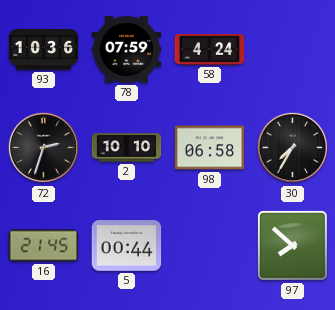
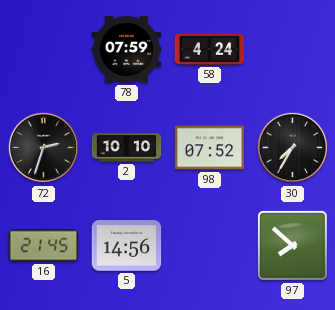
93: 10:36 -> none (44, 50)
98: 06:58 -> 07:52 (210, 148)
5: 00:44 -> 14:56 (127, 246)
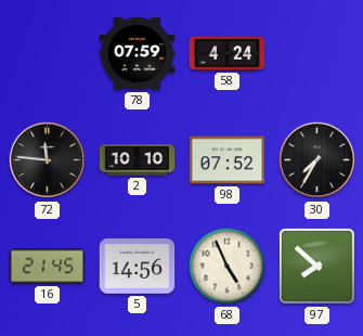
72: 2:33 -> 11:46 (48, 160)
68: none -> 4:56 (228, 267)
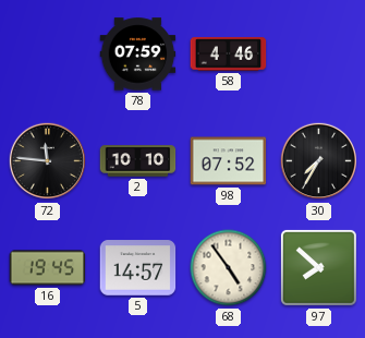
58: 4:24 -> 4:46 (229, 55)
16: 21:45 -> 19:45 (48, 268)
5: 14:56 -> 14:57 (138, 268)
68: 4:56 -> 4:54 (229, 268)
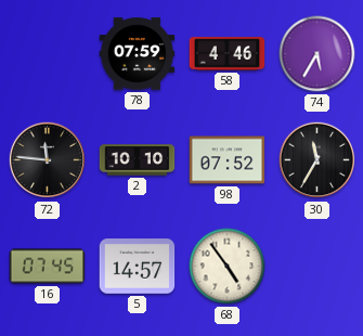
74: none -> 5:35 (317, 54)
30: 7:35 -> 11:35 (317, 160)
16: 19:45 -> 07:45 (48, 267)
97: 7:52 -> none (318, 267)
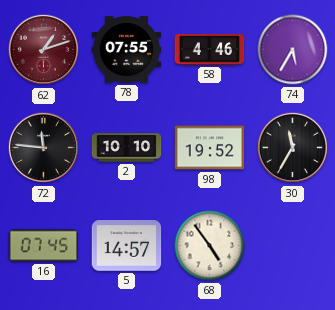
62: none -> 1:12 (44, 50)
78: 07:59 -> 07:55 (127, 50)
98: 07:52 -> 19:52 (210, 148)
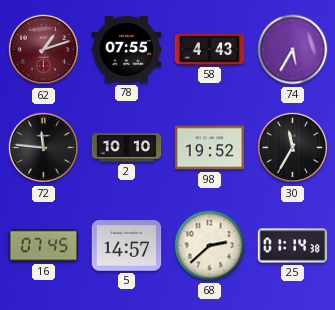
58: 4:46 -> 4:43 (210, 50)
68: 4:54 -> 2:38 (210, 246)
25: none -> 01:14 (293, 246)
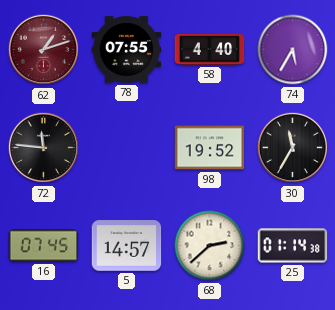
58: 4:43 -> 4:40 (210, 50)
2: 10:10 -> none (127, 148)
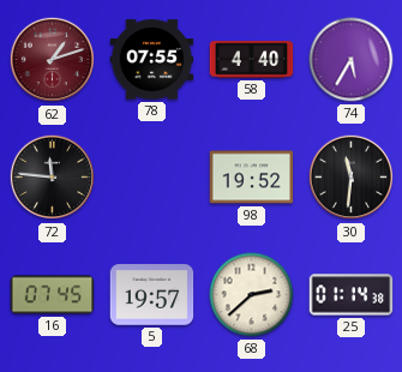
30: 11:35 -> 11:31 (352, 178)
5: 14:57 -> 19:57 (152, 295)
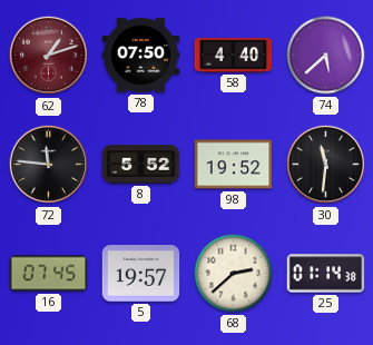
78: 07:55 -> 07:50 (141, 56)
74: 5:35 -> 5:38 (326, 56)
8: none -> 5:52 (141, 165)
